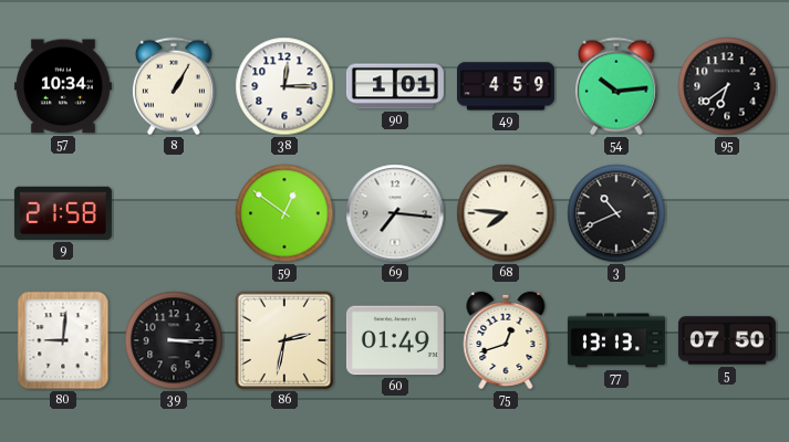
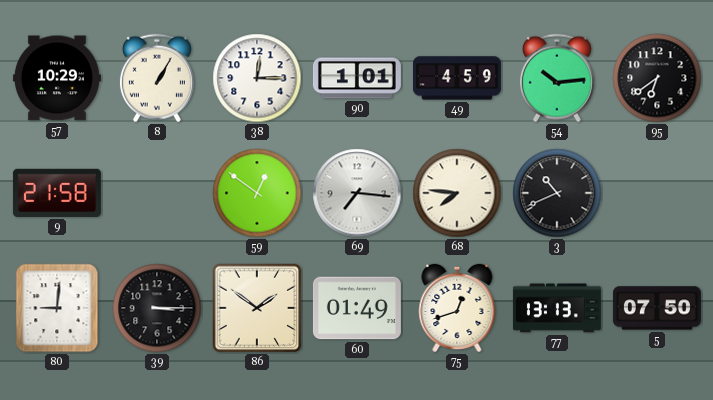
57: 10:34 -> 10:29 (57, 78)
86: 2:32 -> 1:51 (257, 308)
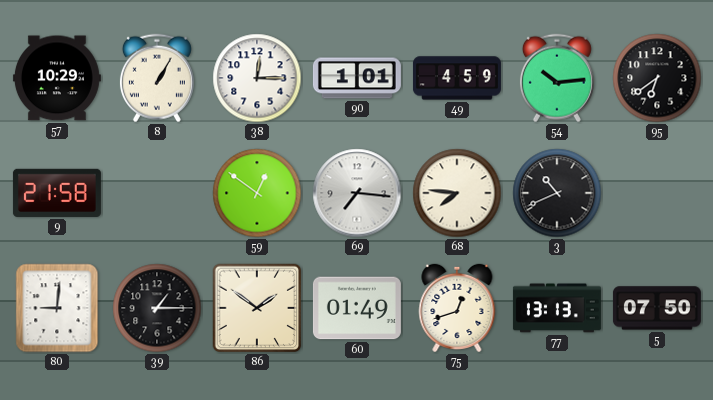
39: 3:15 -> 1:15 (157, 308)
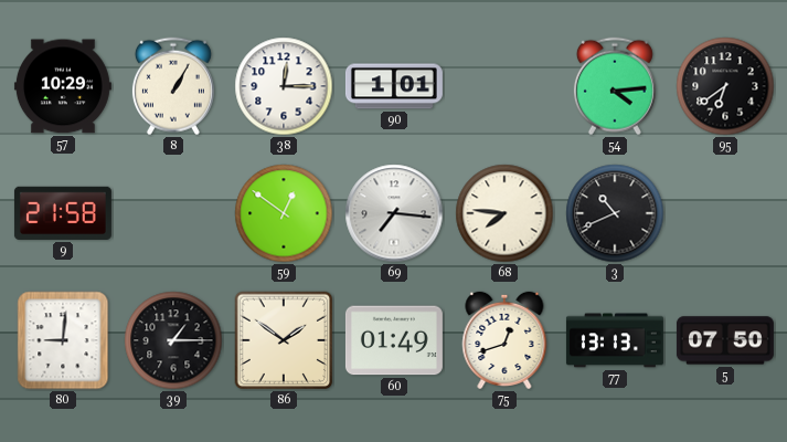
49: 4:59 -> none (457, 78)
54: 10:14 -> 4:14 (615, 86)
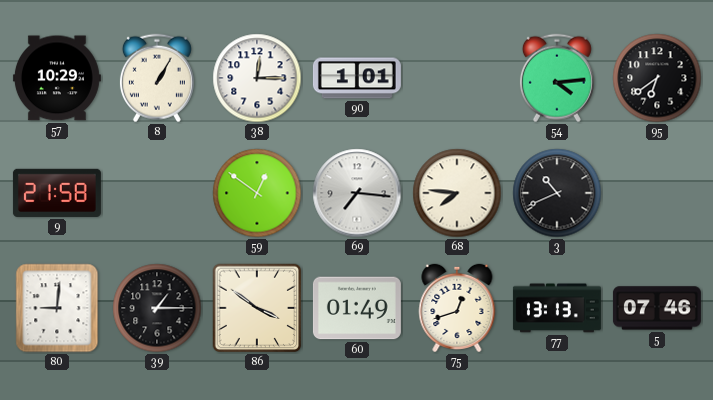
86: 1:51 -> 3:51 (257, 308)
5: 07:50 -> 07:46 (657, 308)
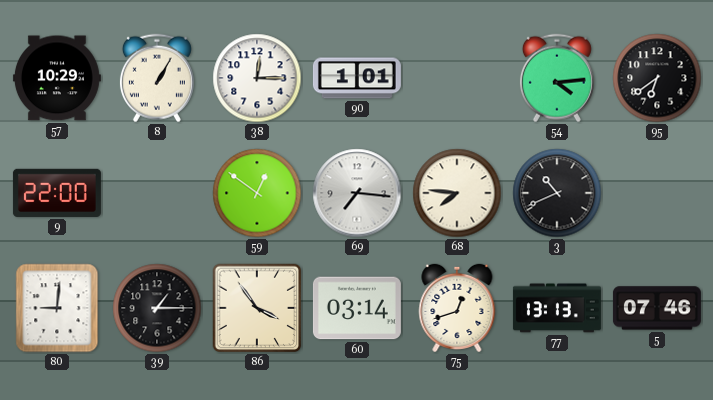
9: 21:58 -> 22:00 (57, 193)
86: 3:51 -> 3:54 (257, 308)
60: 01:49 -> 03:14 (357, 308)
